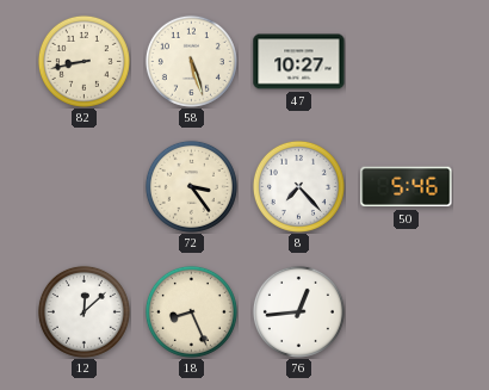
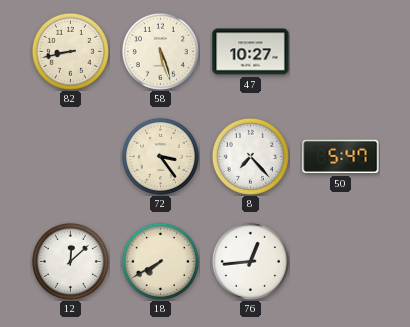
50: 5:46 -> 5:47 (341, 157)
18: 8:26 -> 7:40 (160, 261)
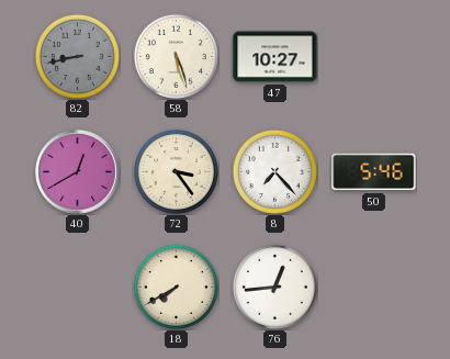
82 dial: cream -> grey (77, 56)
40: none -> 12:40 (78, 172)
50: 5:47 -> 5:46 (374, 172)
12: 12:08 -> none (70, 261)
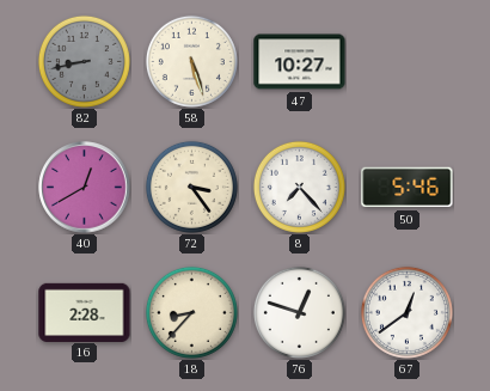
16: none -> 2:28 (85, 312)
18: 7:40 -> 8:37 (191, 312)
76: 12:44 -> 12:48 (299, 312)
67: none -> 12:39 (406, 312)
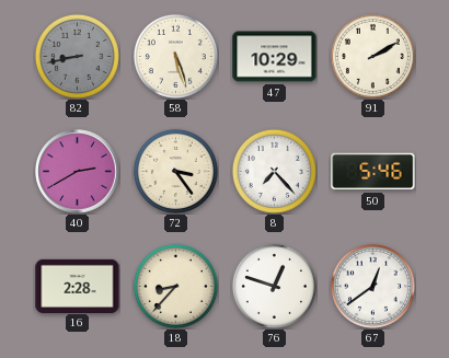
47: 10:27 -> 10:29 (275, 57)
91: none -> 2:10 (372, 56)
40: 12:40 -> 2:40 (78, 172)
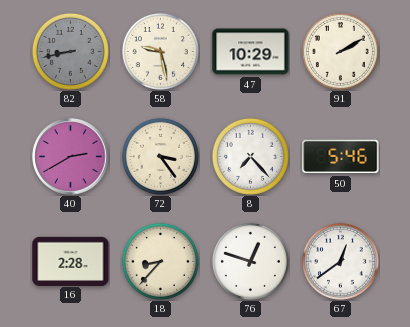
58: 5:27 -> 9:28 (160, 51)
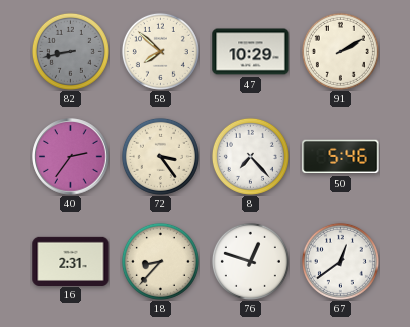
58: 9:28 -> 7:52 (160, 51)
40: 2:40 -> 2:36 (71, 157)
16: 2:28 -> 2:31 (71, 261)
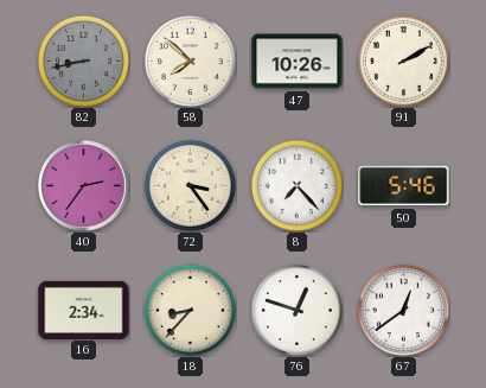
47: 10:29 -> 10:26 (298, 62)
16: 2:31 -> 2:34 (84, 310)
